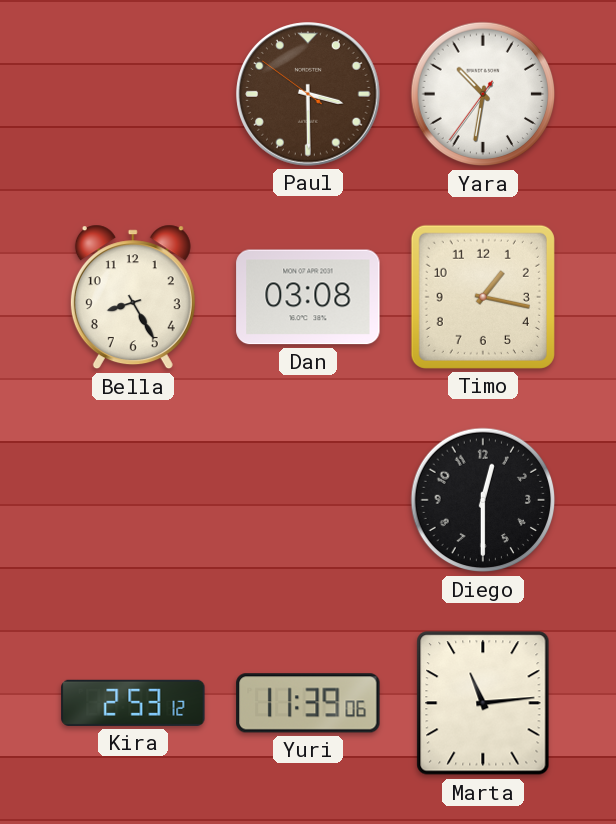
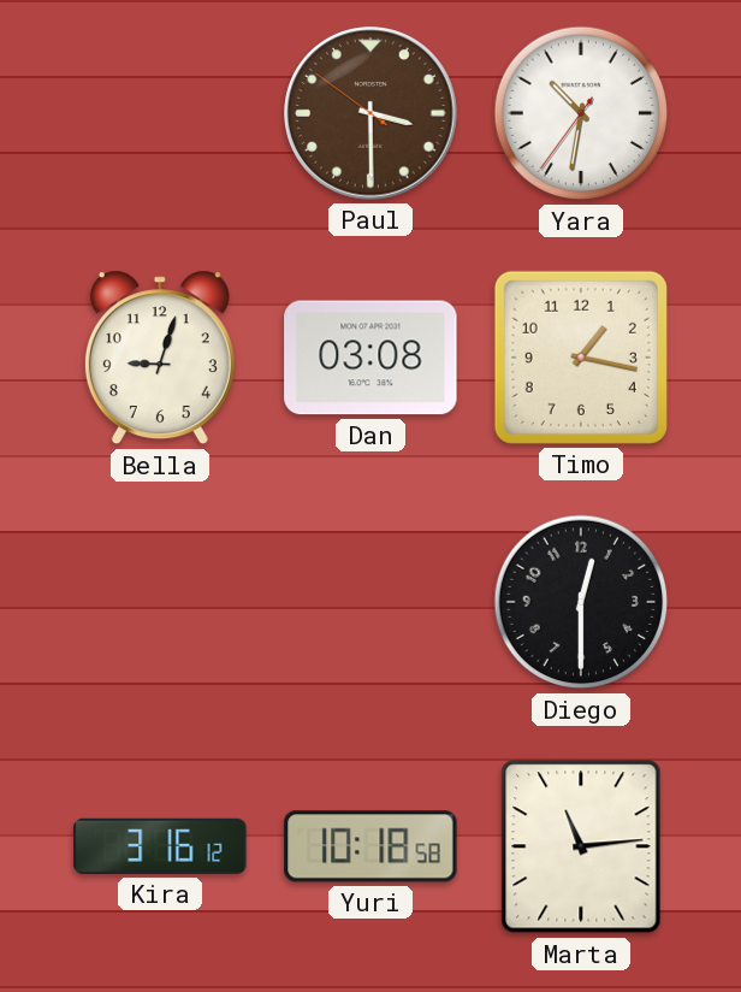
Bella: 8:25 -> 9:03 (160, 358)
Kira: 2:53 -> 3:16 (160, 846)
Yuri: 11:39 -> 10:18 (370, 846)
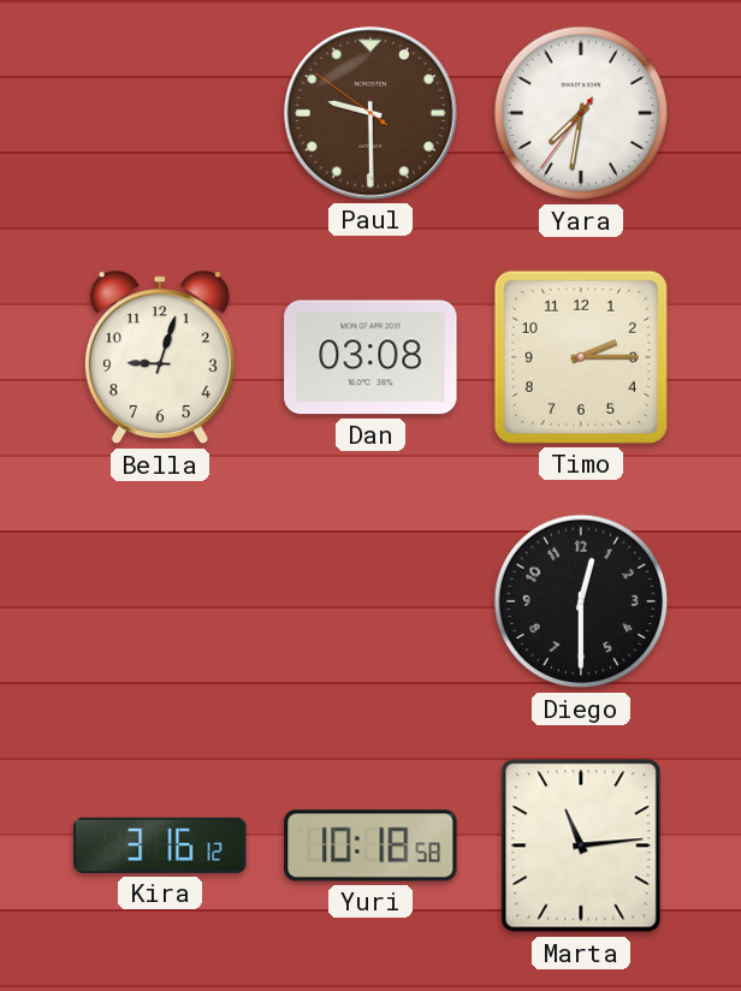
Paul: 3:29 -> 9:29 (370, 113)
Yara: 10:31 -> 7:31 (581, 113)
Timo: 1:17 -> 2:15 (581, 357)
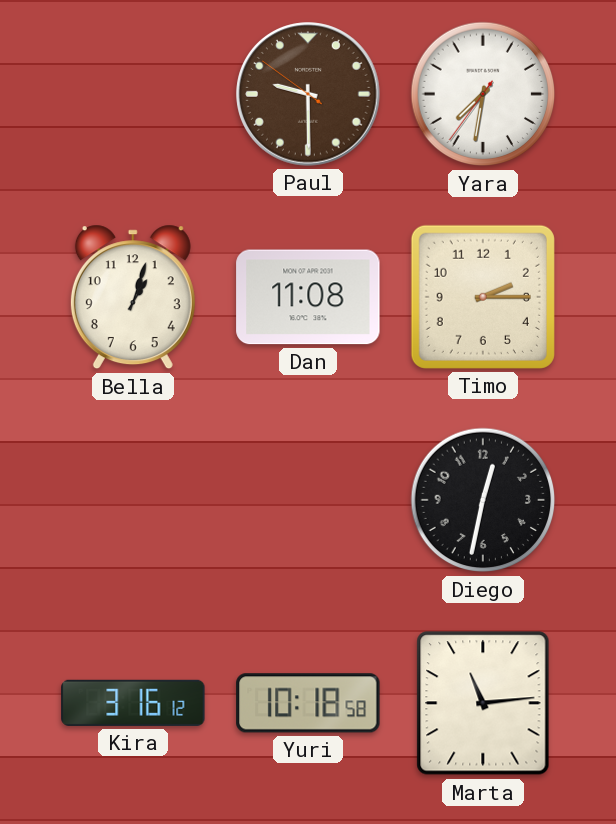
Bella: 9:03 -> 1:03 (133, 297)
Dan: 03:08 -> 11:08 (308, 297)
Diego: 12:30 -> 12:32 (483, 500)
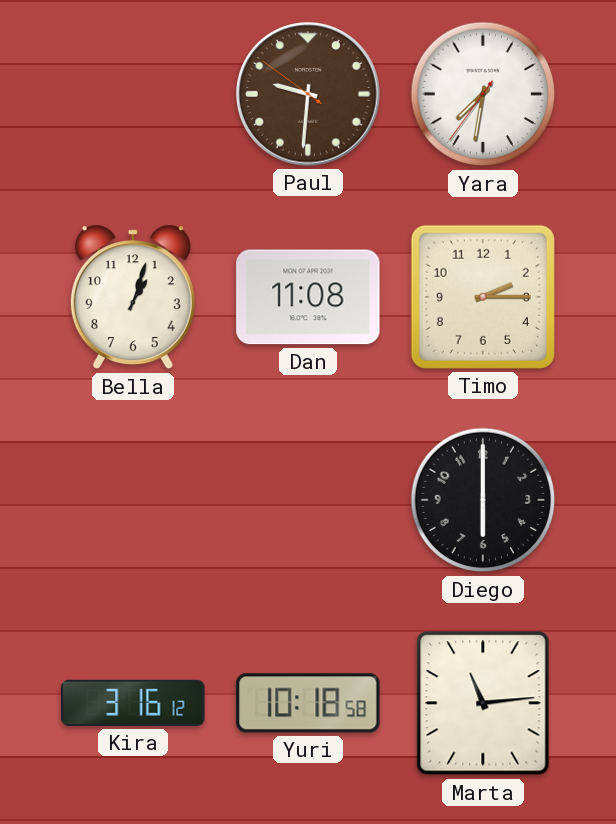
Paul: 9:29 -> 9:30 (308, 94)
Diego: 12:32 -> 6:00 (483, 500)
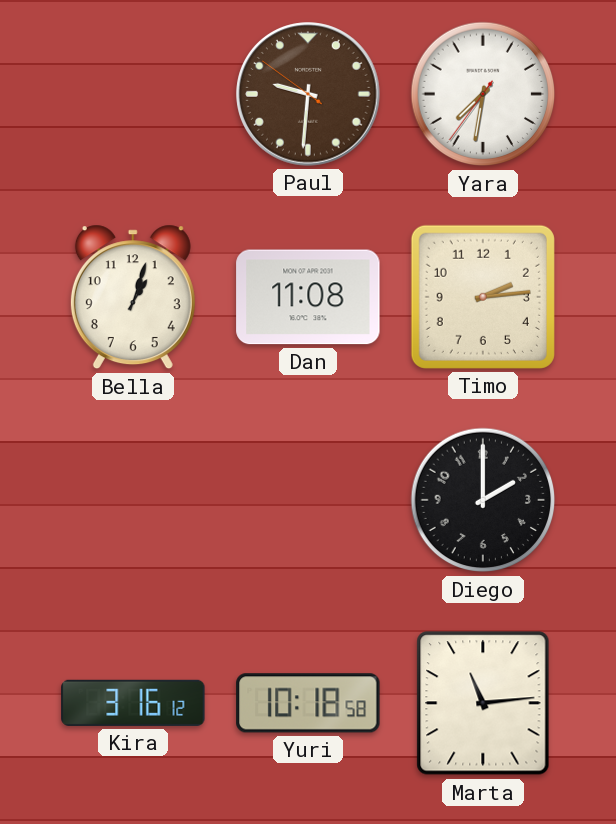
Timo: 2:15 -> 2:14 (483, 297)
Diego: 6:00 -> 2:00 (483, 500)
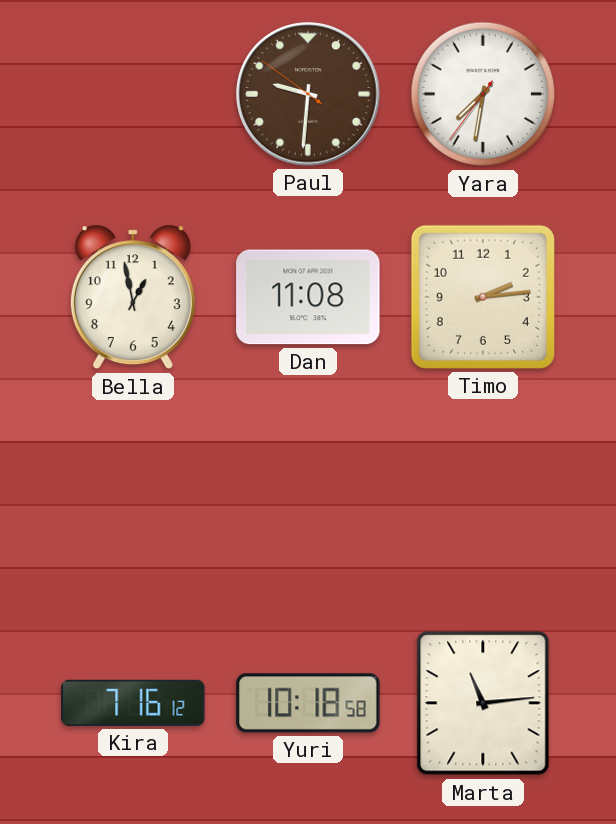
Bella: 1:03 -> 12:58 (133, 297)
Diego: 2:00 -> none (483, 500)
Kira: 3:16 -> 7:16 (133, 703)
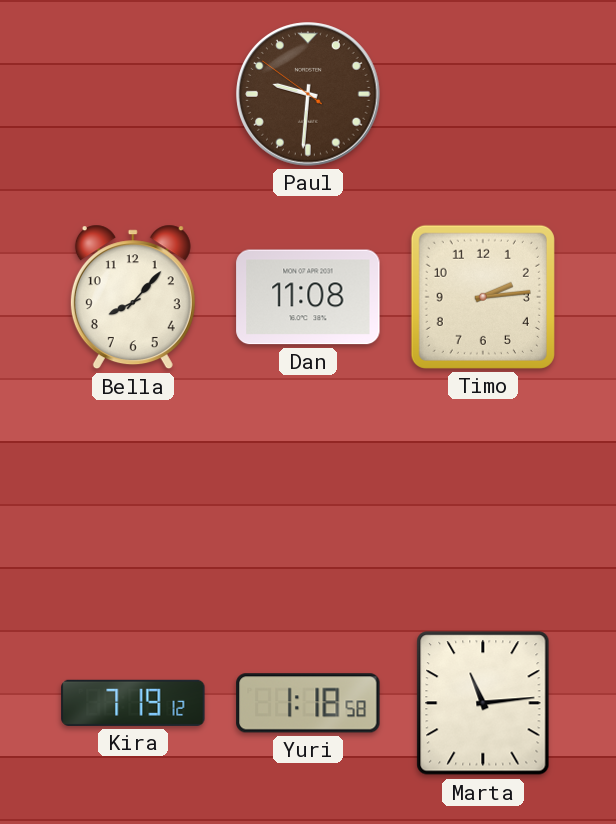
Yara: 7:31 -> none (483, 94)
Bella: 12:58 -> 8:07 (133, 297)
Kira: 7:16 -> 7:19 (133, 703)
Yuri: 10:18 -> 1:18 (308, 703)
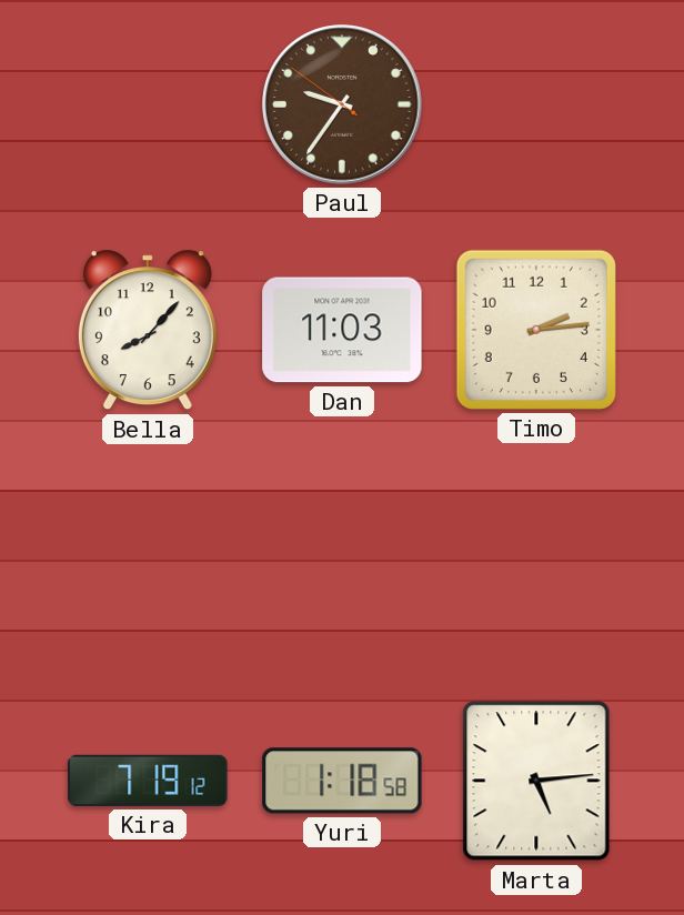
Paul: 9:30 -> 9:35 (342, 104)
Dan: 11:08 -> 11:03 (342, 330)
Marta: 11:14 -> 5:14 (536, 781)
